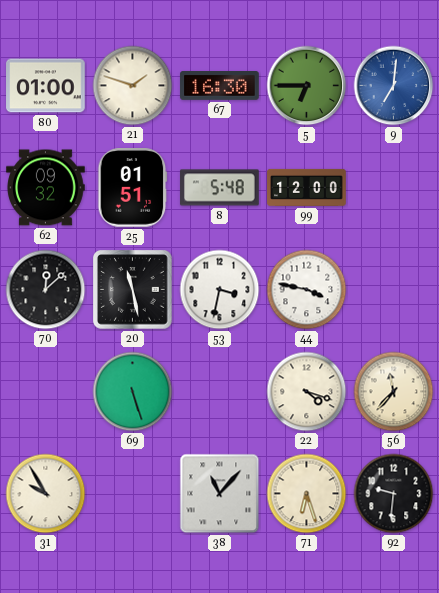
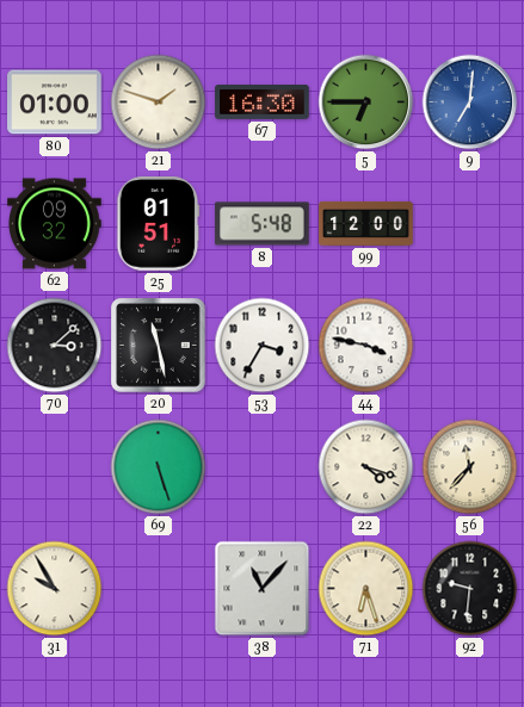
70: 12:08 -> 3:08 (55, 346)
53: 3:32 -> 3:35 (263, 346)
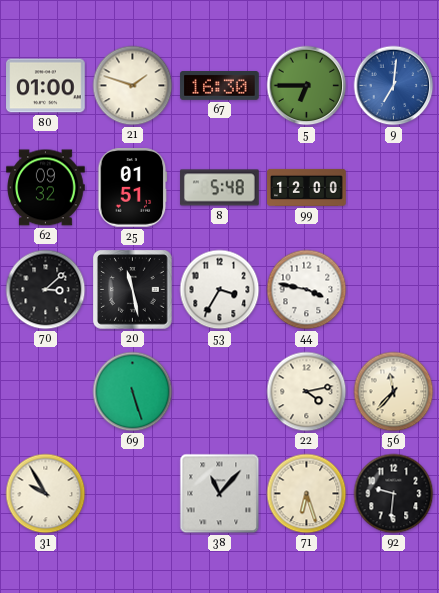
22: 4:18 -> 4:13 (307, 392)
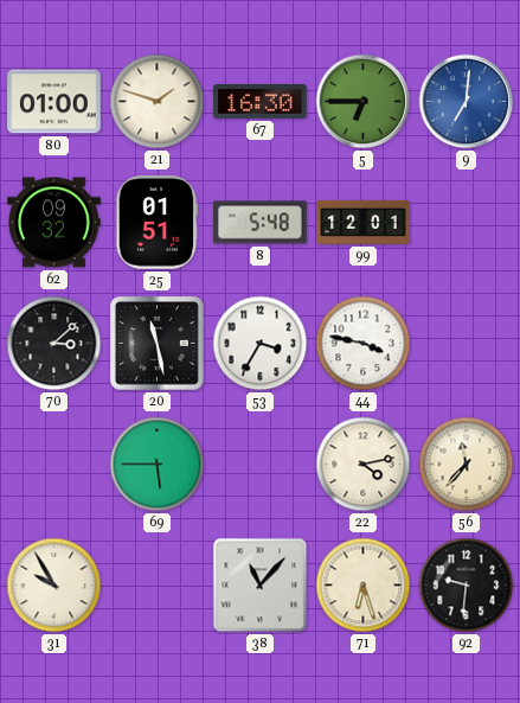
99: 12:00 -> 12:01 (364, 222)
69: 5:27 -> 5:45 (158, 465)
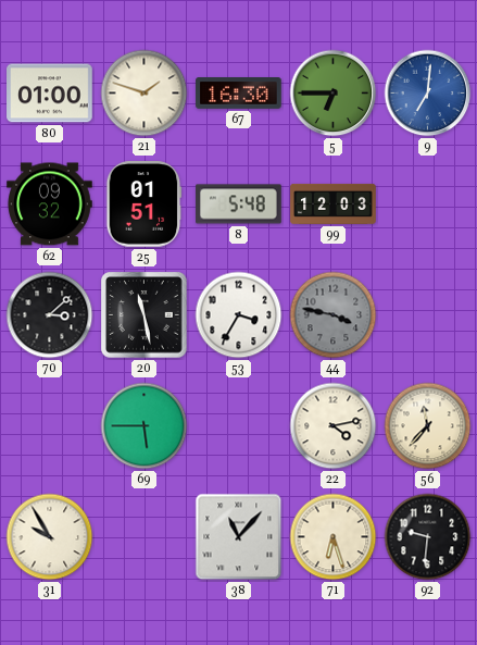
99: 12:01 -> 12:03 (334, 203)
44 dial: white -> grey (334, 315)
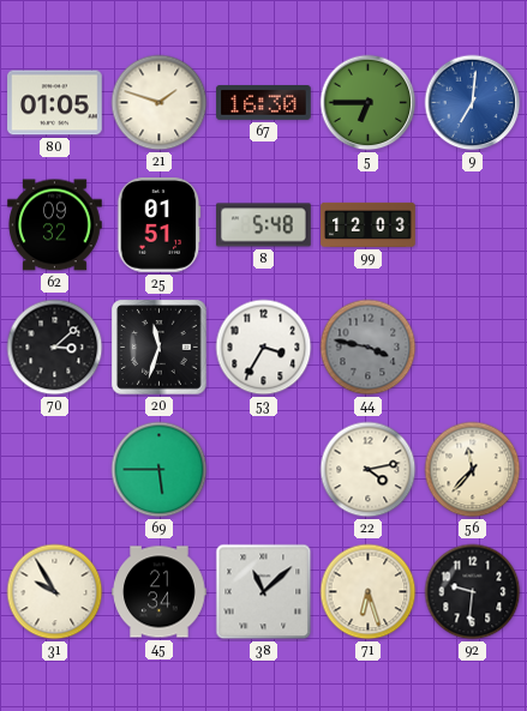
80: 01:00 -> 01:05 (55, 103)
20: 11:28 -> 11:33 (160, 348)
45: none -> 21:34 (160, 592)
38: 11:07 -> 11:08 (264, 592)
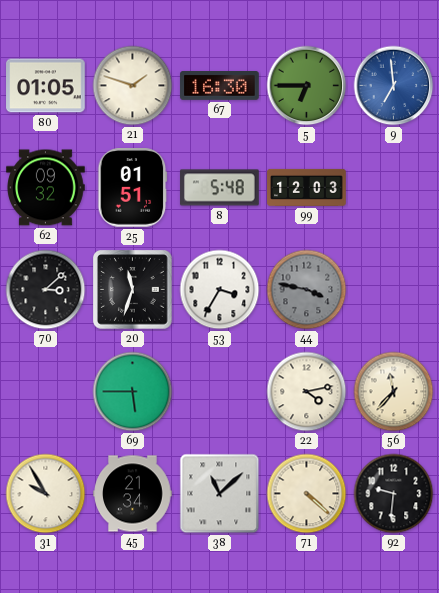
9: 7:01 -> 6:59 (394, 86)
71: 6:27 -> 4:22 (307, 494)
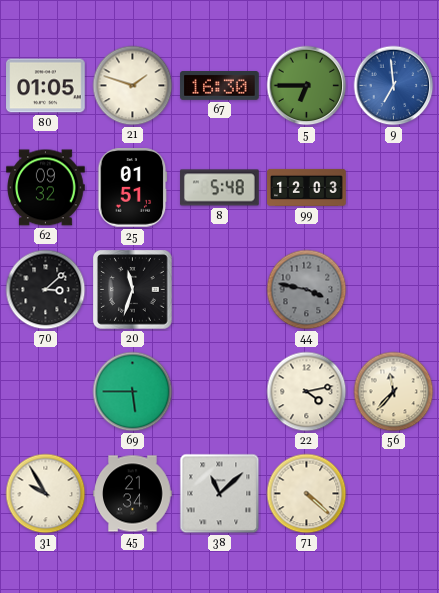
53: 3:35 -> none (220, 290)
92: 9:31 -> none (394, 494)
